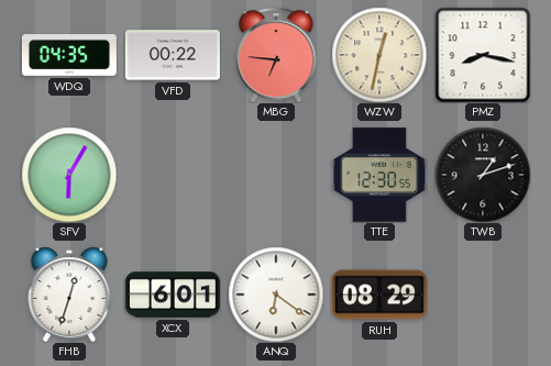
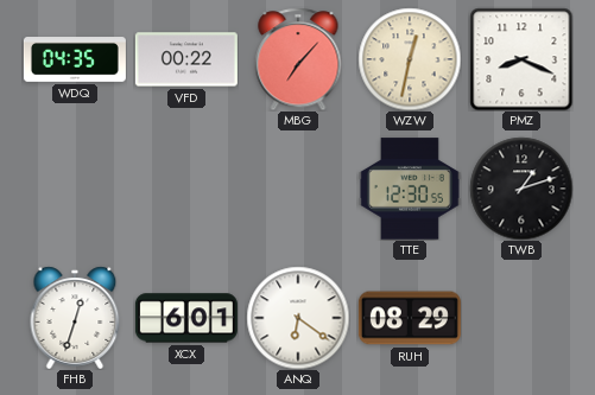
MBG: 6:46 -> 7:07 (298, 59)
PMZ: 8:17 -> 8:19 (521, 59)
SFV: 6:05 -> none (69, 175)
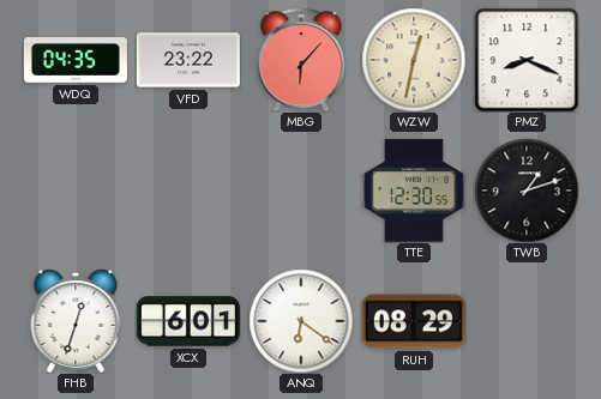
VFD: 00:22 -> 23:22 (188, 60)
MBG: 7:07 -> 6:07 (301, 60)
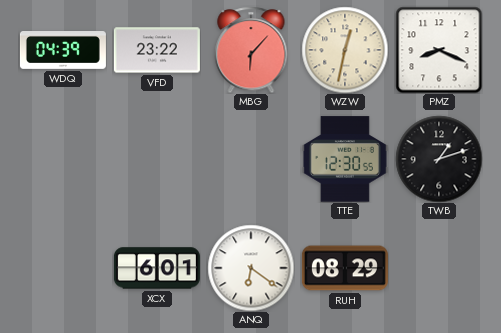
WDQ: 04:35 -> 04:39 (63, 51)
FHB: 12:33 -> none (76, 321)
